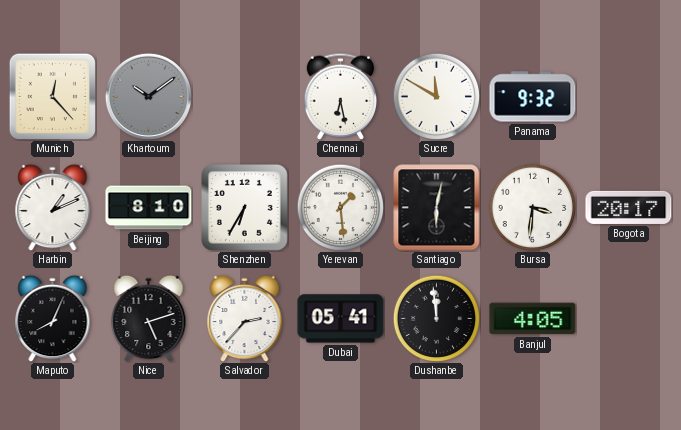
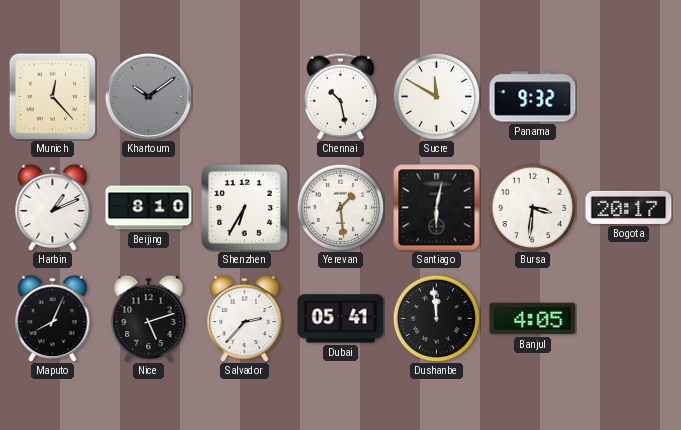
Chennai: 6:28 -> 10:28 (341, 96)
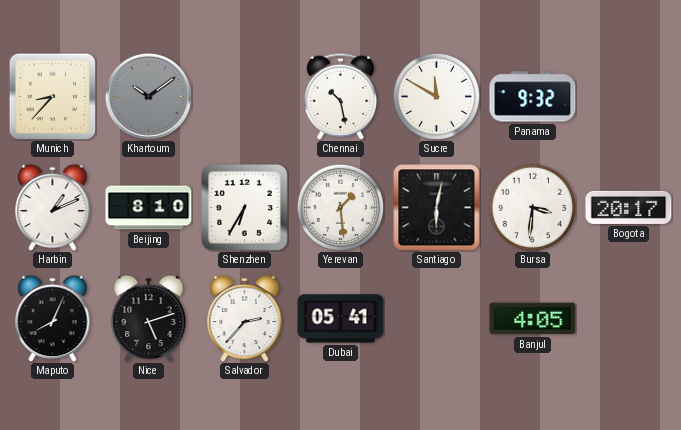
Munich: 12:23 -> 8:37 (52, 96)
Dushanbe: 11:59 -> none (436, 318)
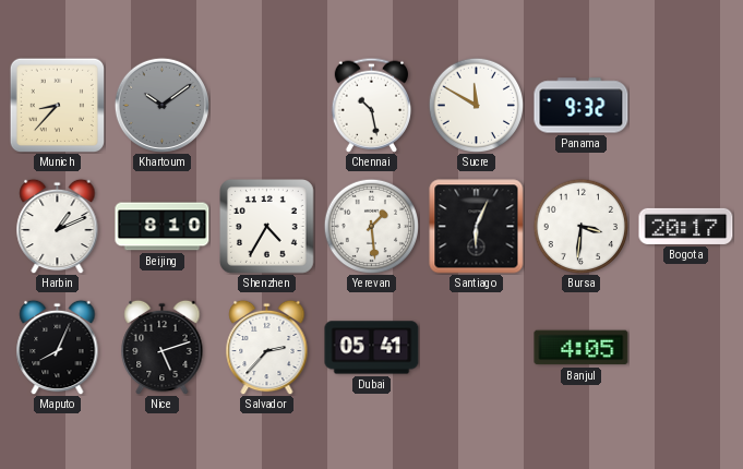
Shenzhen: 6:35 -> 4:35 (267, 227)
Santiago: 6:02 -> 6:04 (477, 227)
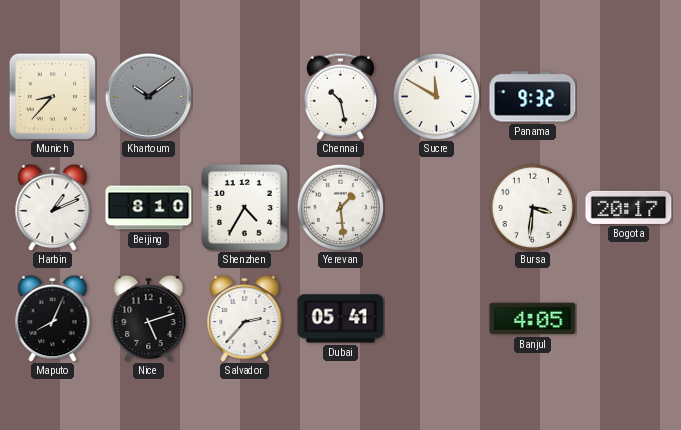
Santiago: 6:04 -> none (477, 227)
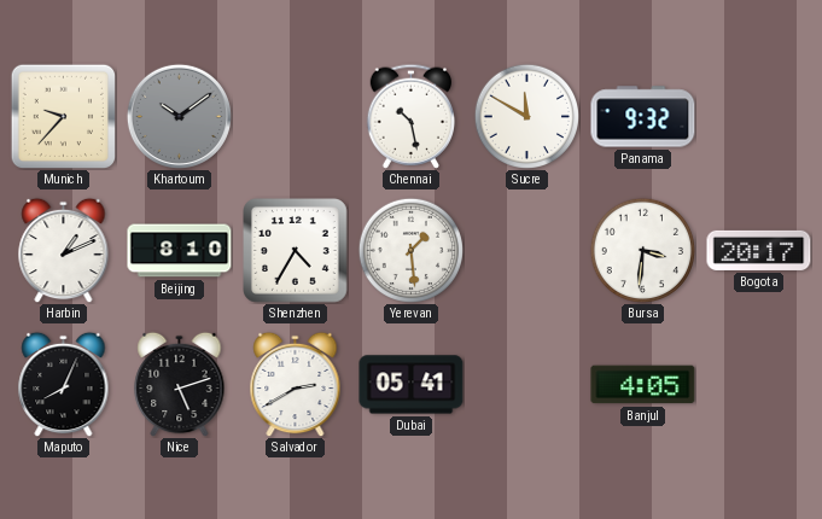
Munich: 8:37 -> 9:37 (63, 116)
Salvador: 2:37 -> 2:40 (296, 384)
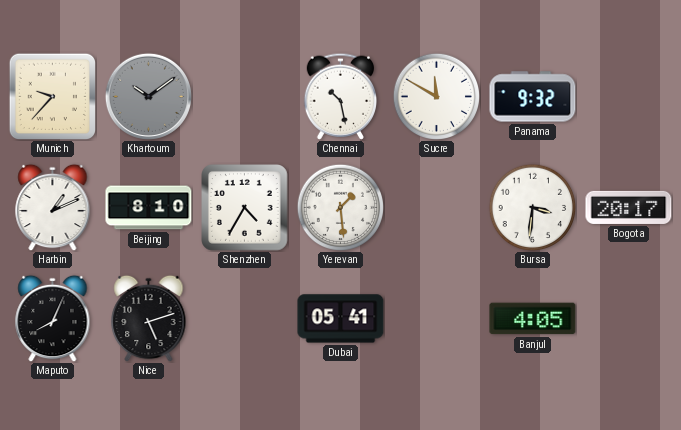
Salvador: 2:40 -> none (296, 384)
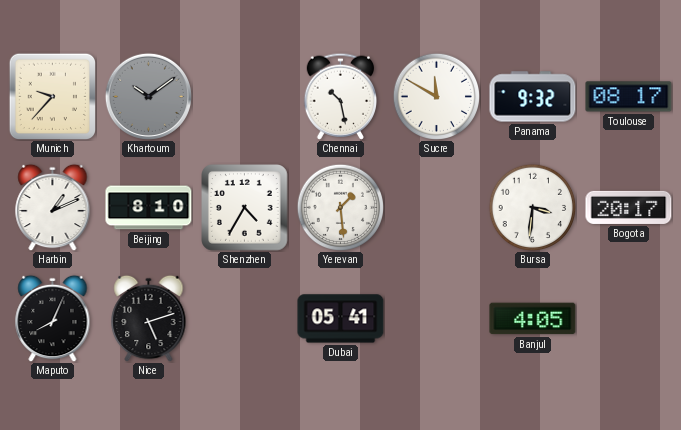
Toulouse: none -> 08:17 (629, 97)
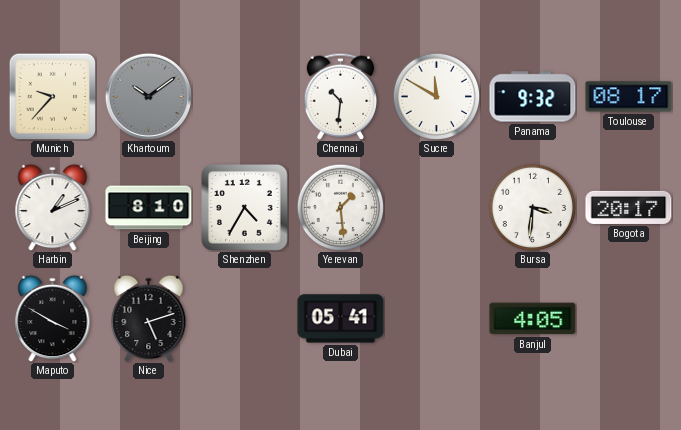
Chennai: 10:28 -> 10:31 (341, 96)
Maputo: 8:04 -> 3:50 (53, 318)
